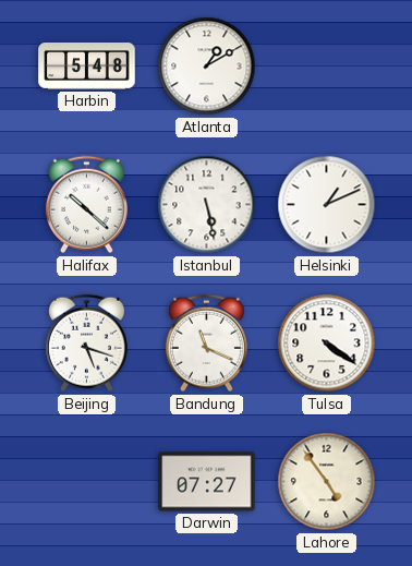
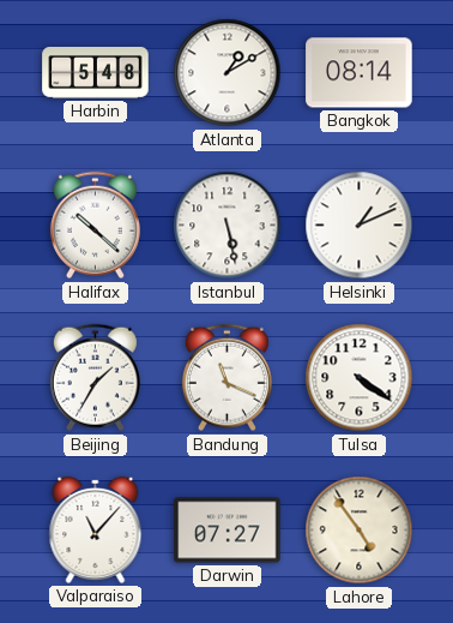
Bangkok: none -> 08:14 (360, 73)
Beijing: 5:18 -> 1:35 (95, 378)
Valparaiso: none -> 11:07 (96, 529)
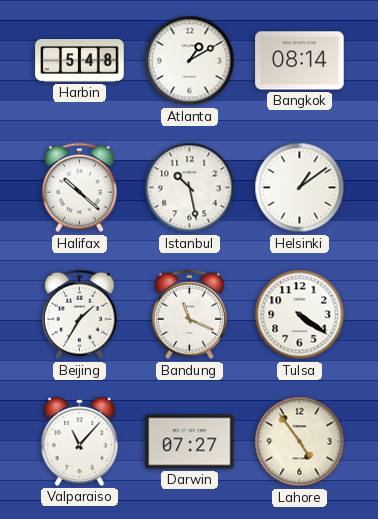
Istanbul: 5:28 -> 10:28 (190, 188)
Helsinki: 1:11 -> 1:09 (300, 188)
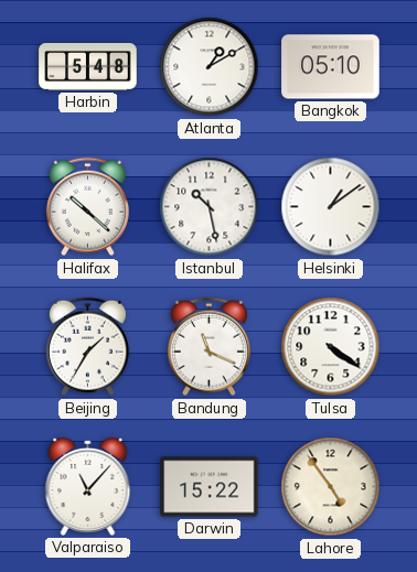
Bangkok: 08:14 -> 05:10 (331, 67)
Darwin: 07:27 -> 15:22 (210, 487)
